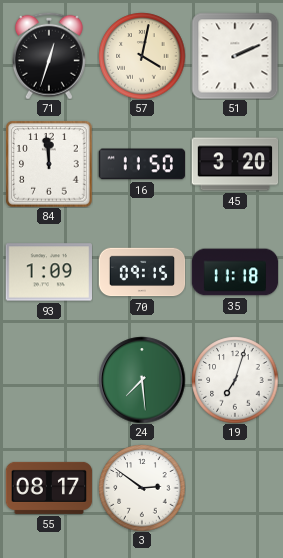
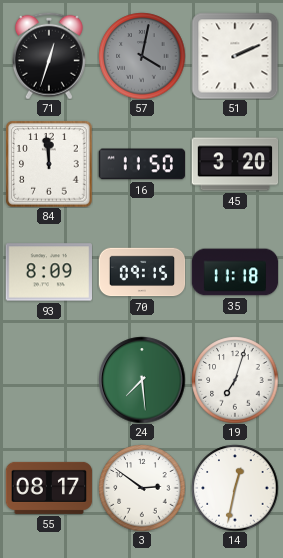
57 dial: cream -> grey (142, 56)
93: 1:09 -> 8:09 (49, 272)
14: none -> 12:32 (235, 488)
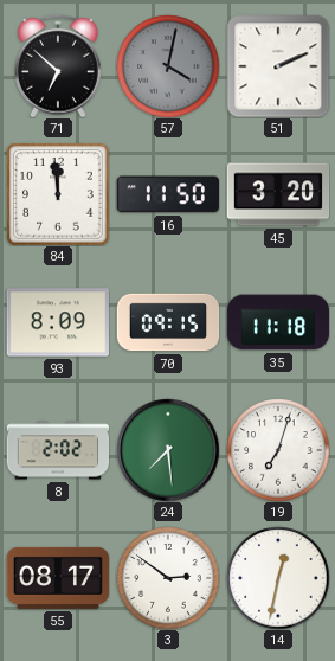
71: 12:33 -> 6:52 (58, 66)
8: none -> 2:02 (58, 450)
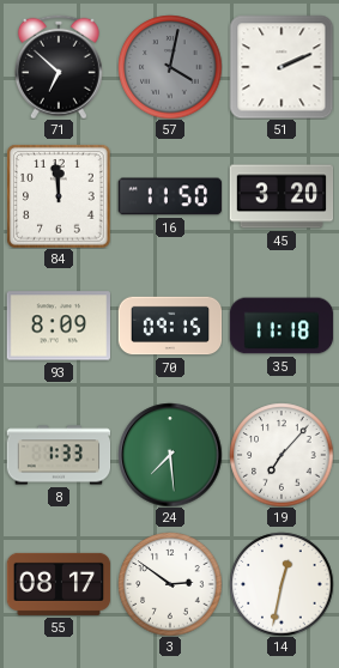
8: 2:02 -> 1:33 (59, 455)
19: 7:03 -> 7:07 (282, 455)
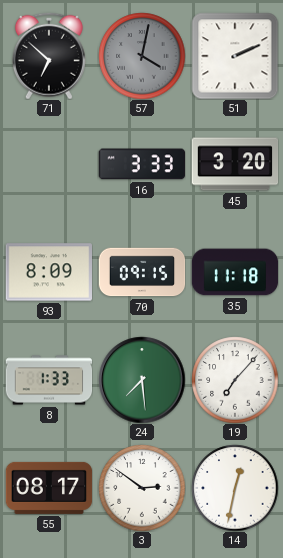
84: 11:59 -> none (59, 196)
16: 11:50 -> 3:33 (141, 164)
